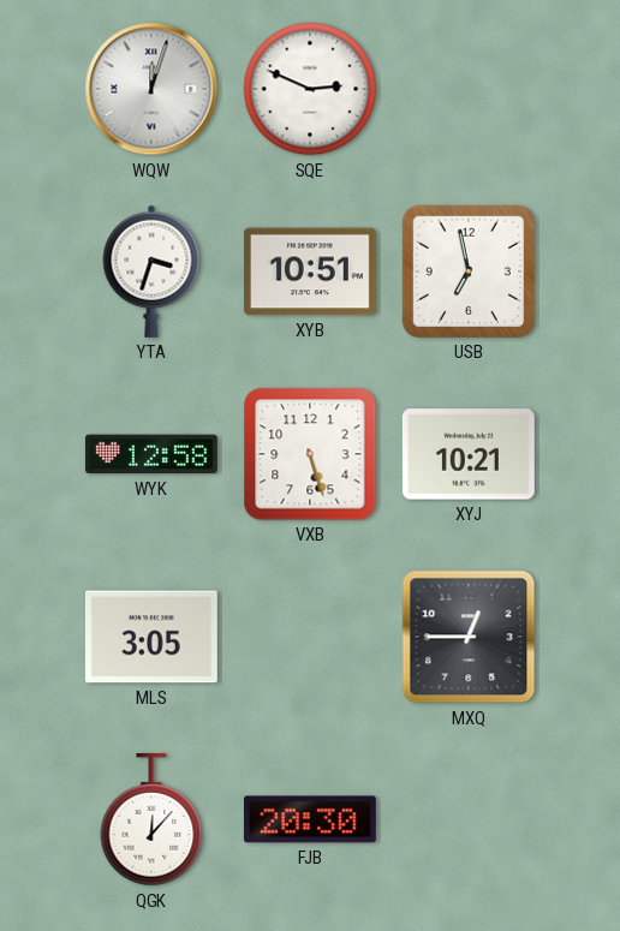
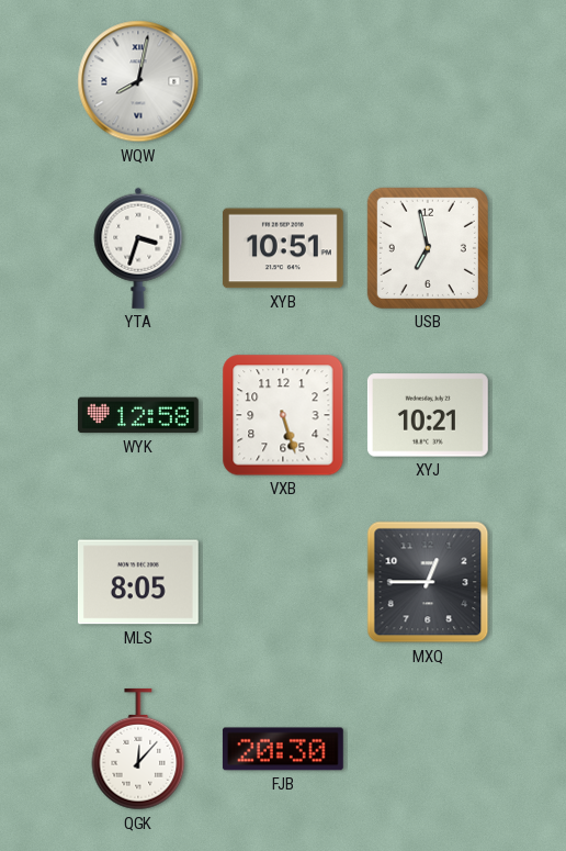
WQW: 12:03 -> 8:02 (138, 81)
SQE: 2:49 -> none (310, 89)
MLS: 3:05 -> 8:05 (138, 582)
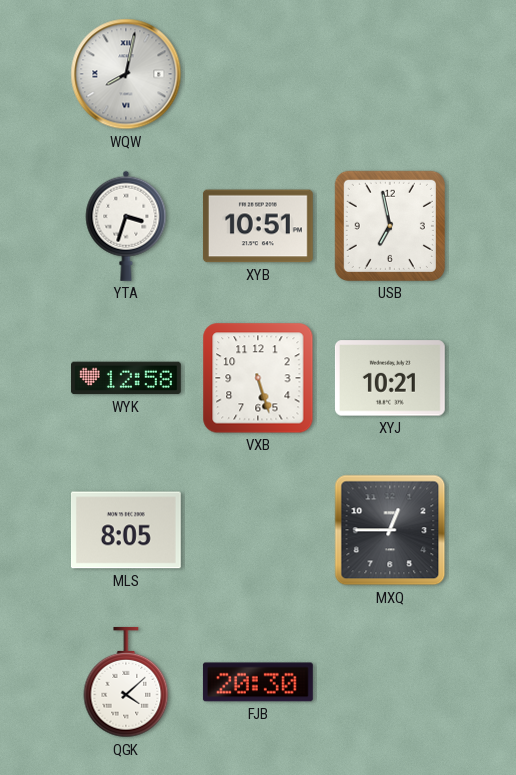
QGK: 12:07 -> 4:08 (126, 682)
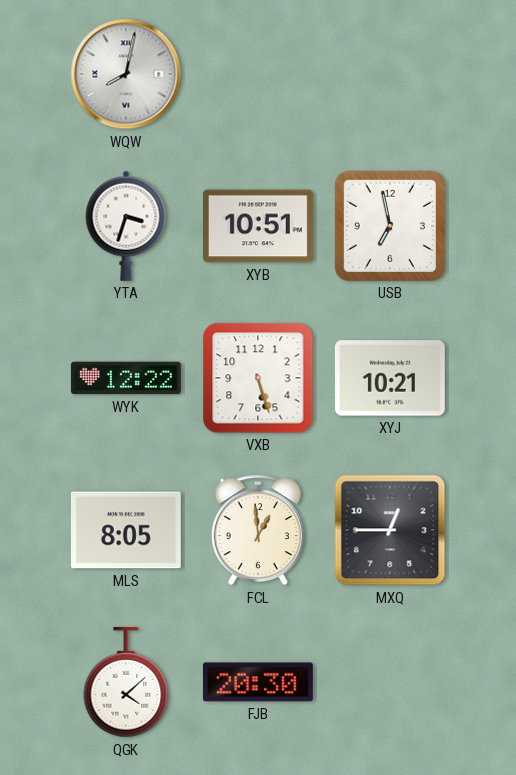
WYK: 12:58 -> 12:22 (126, 378)
FCL: none -> 12:59 (258, 530)
